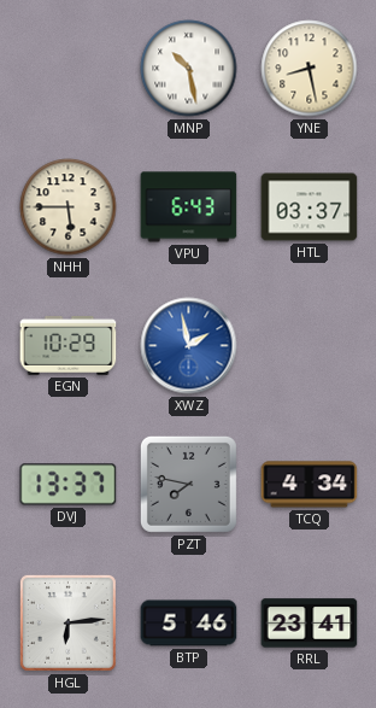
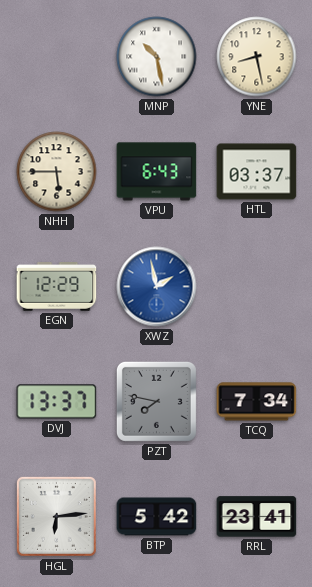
EGN: 10:29 -> 12:29 (57, 287)
TCQ: 4:34 -> 7:34 (257, 402)
BTP: 5:46 -> 5:42 (157, 517)
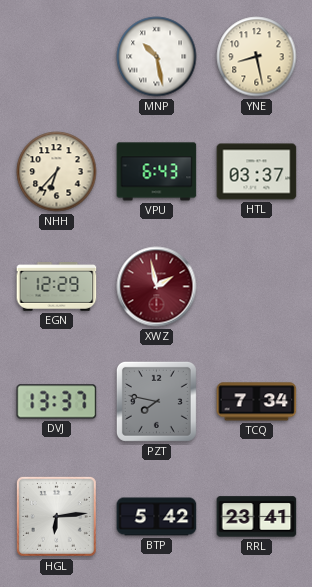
NHH: 5:45 -> 6:37 (57, 172)
XWZ dial: blue -> burgundy (157, 287)
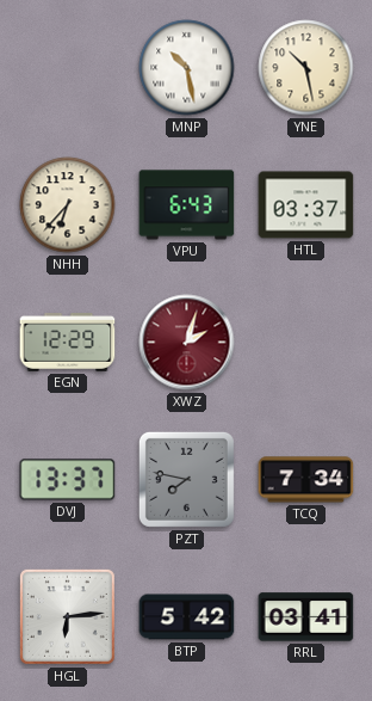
YNE: 8:28 -> 10:28 (306, 68)
XWZ: 1:58 -> 2:03 (187, 343)
RRL: 23:41 -> 03:41 (306, 617)
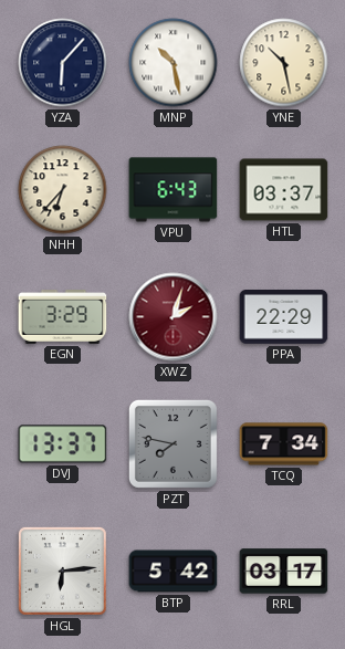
YZA: none -> 6:07 (63, 63)
EGN: 12:29 -> 3:29 (63, 317)
PPA: none -> 22:29 (284, 317)
RRL: 03:41 -> 03:17 (284, 572)
